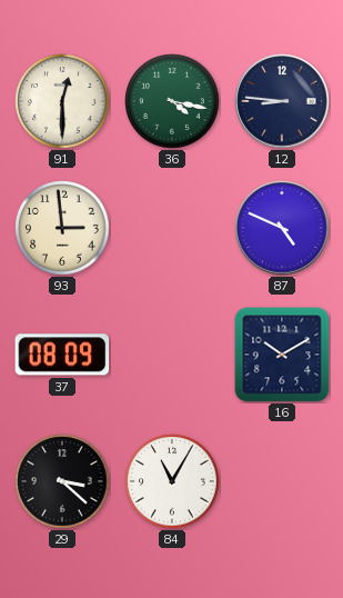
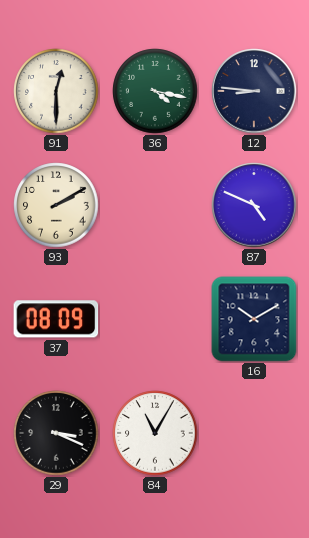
93: 2:59 -> 2:10 (56, 205)
29: 3:22 -> 3:19 (56, 433)
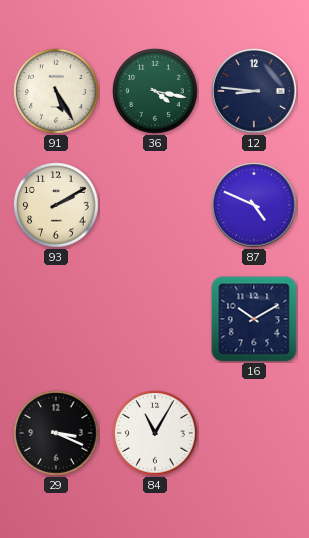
91: 12:30 -> 5:25 (56, 91)
37: 08:09 -> none (56, 319)
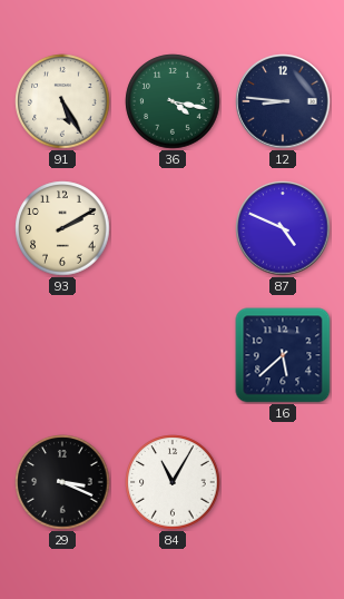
16: 10:10 -> 5:38 (283, 355)
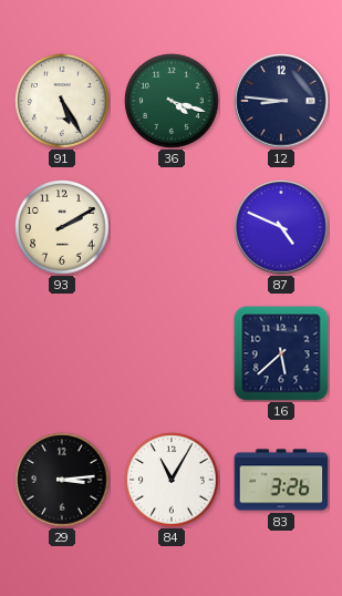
36: 4:17 -> 4:18 (172, 101)
29: 3:19 -> 3:14 (62, 480)
83: none -> 3:26 (281, 480)
